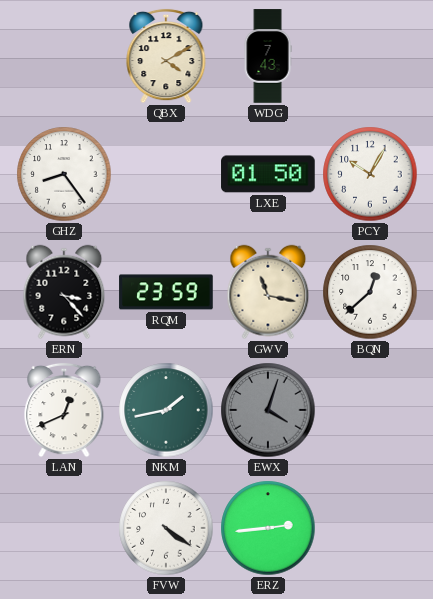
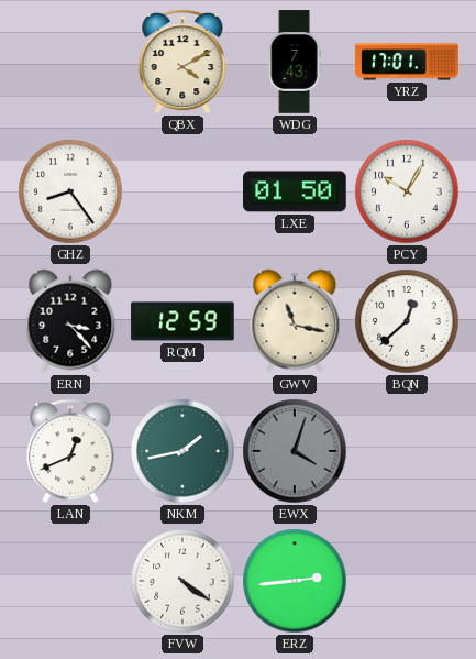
YRZ: none -> 17:01 (407, 62)
RQM: 23:59 -> 12:59 (182, 321)
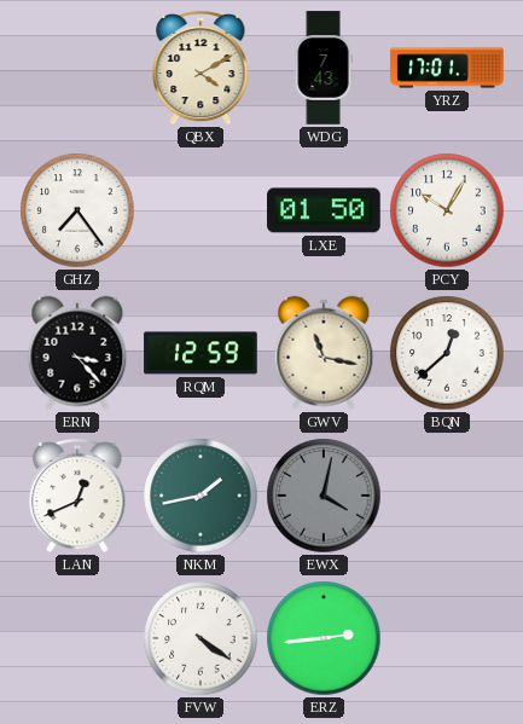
GHZ: 8:24 -> 7:24 (77, 210)
EWX: 4:03 -> 4:02 (324, 496)
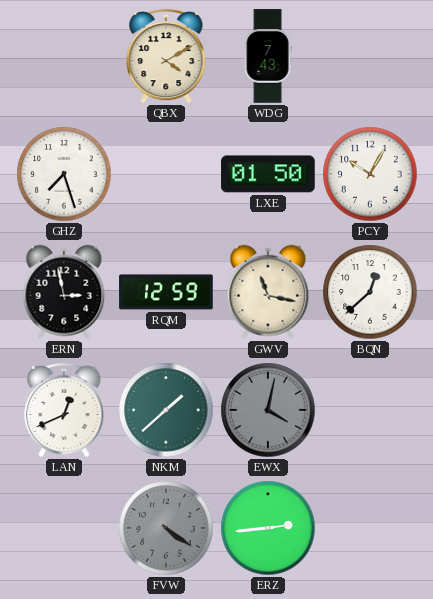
YRZ: 17:01 -> none (447, 68)
GHZ: 7:24 -> 7:27 (64, 174)
ERN: 3:23 -> 2:58 (64, 292)
NKM: 1:43 -> 1:38 (166, 410)
FVW dial: white -> grey (166, 528)
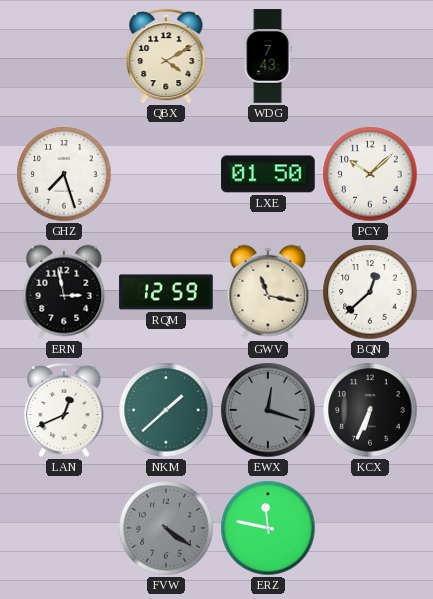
PCY: 10:05 -> 10:08 (370, 174)
EWX: 4:02 -> 12:18 (268, 410)
KCX: none -> 6:34 (370, 410)
ERZ: 2:44 -> 11:47 (268, 528)
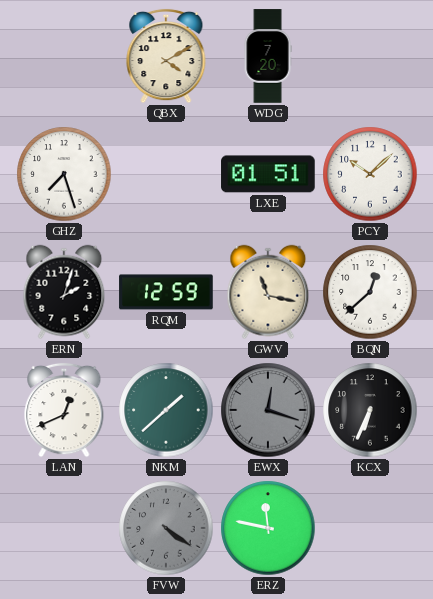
WDG: 7:43 -> 7:20 (268, 56)
LXE: 01:50 -> 01:51 (268, 174)
ERN: 2:58 -> 2:03 (64, 292)
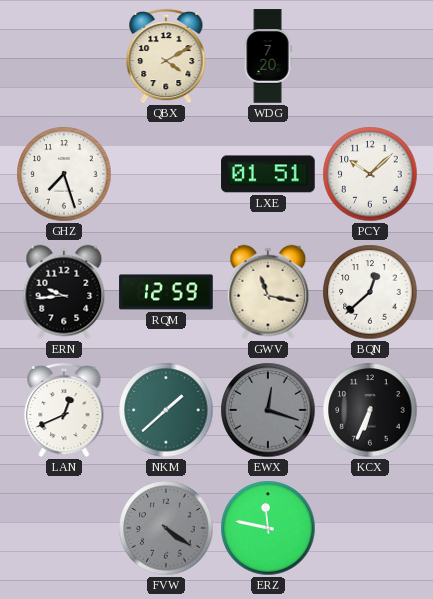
ERN: 2:03 -> 9:44 (64, 292)
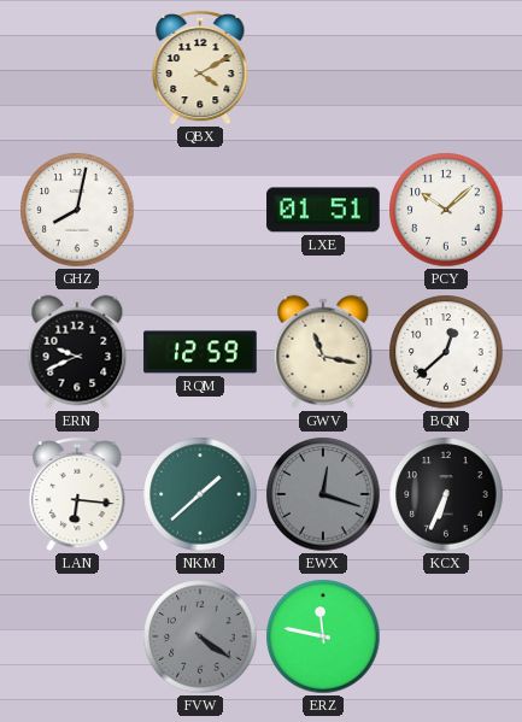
WDG: 7:20 -> none (268, 56)
GHZ: 7:27 -> 8:02 (77, 210)
ERN: 9:44 -> 9:41 (77, 352)
LAN: 12:41 -> 6:16 (77, 494)
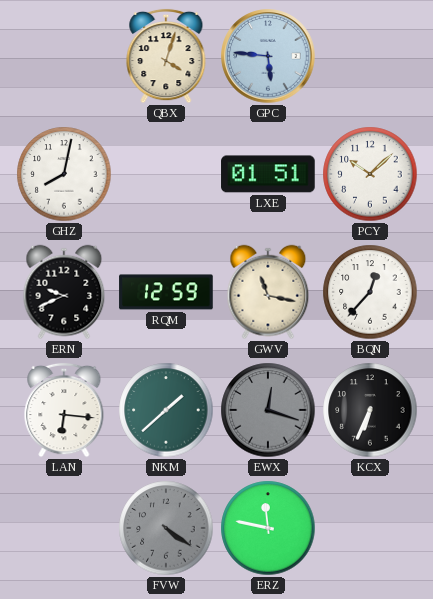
QBX: 4:10 -> 4:03 (166, 56)
GPC: none -> 5:46 (268, 56)
BQN: 12:38 -> 12:37 (370, 292)
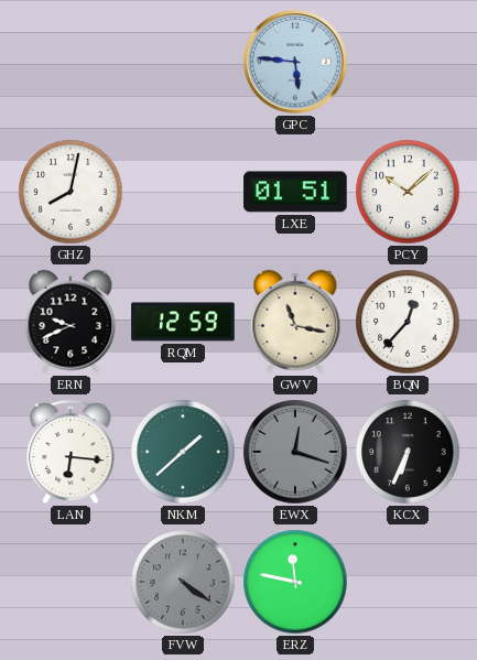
QBX: 4:03 -> none (166, 56)
